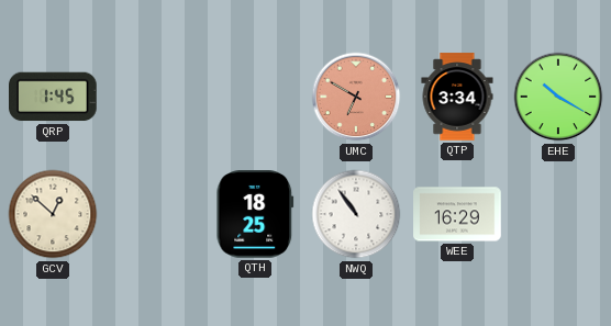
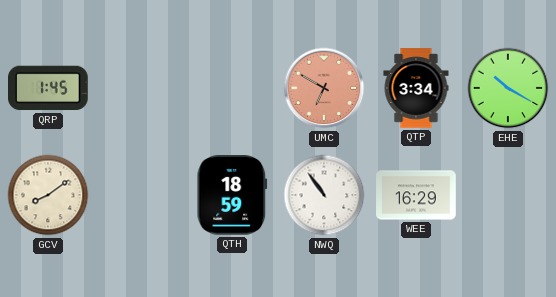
GCV: 12:52 -> 8:09 (48, 195)
QTH: 18:25 -> 18:59 (232, 196)
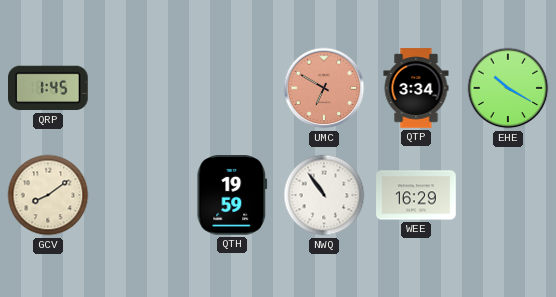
QTH: 18:59 -> 19:59 (232, 196)
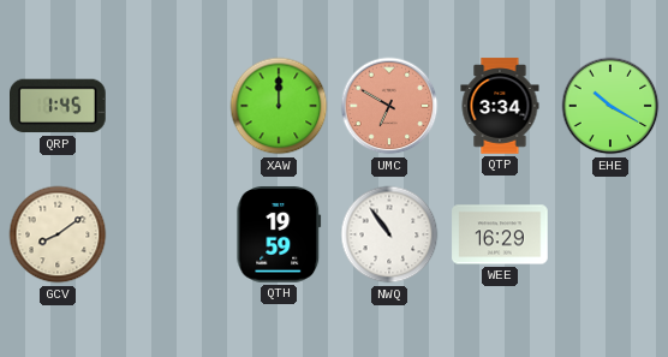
XAW: none -> 12:00 (279, 106)
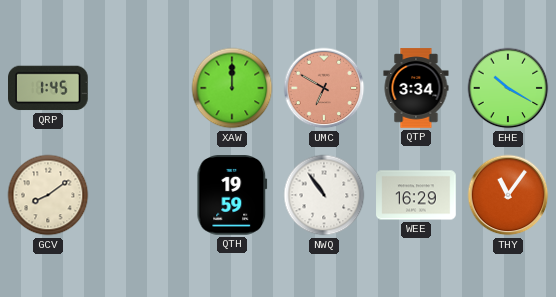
THY: none -> 11:06 (508, 195)
